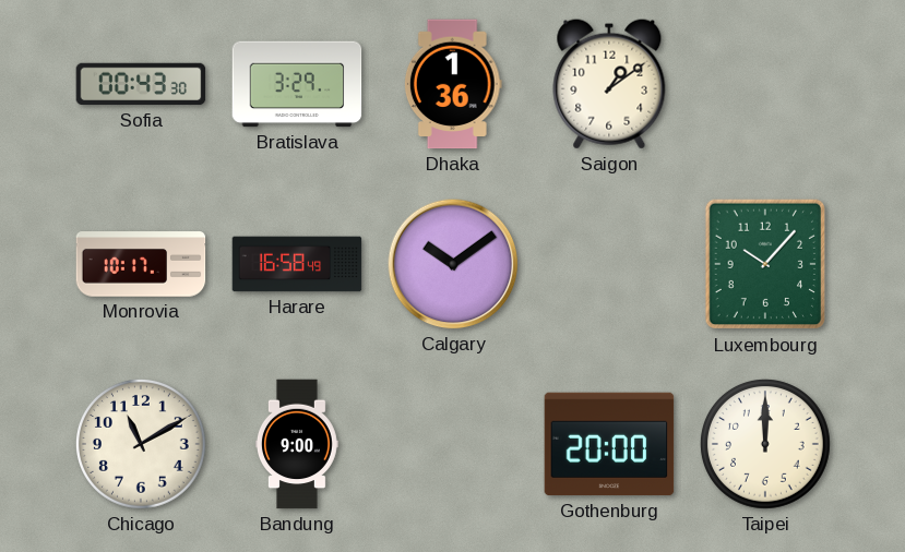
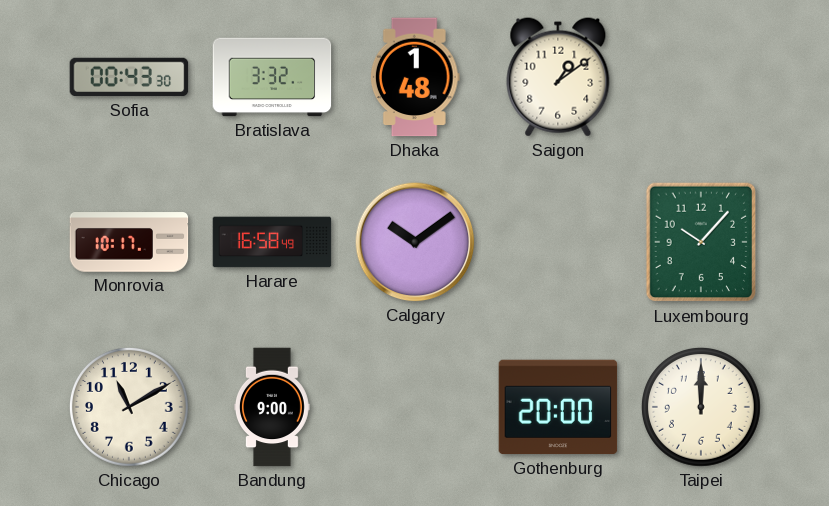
Bratislava: 3:29 -> 3:32 (272, 77)
Dhaka: 1:36 -> 1:48 (415, 77)
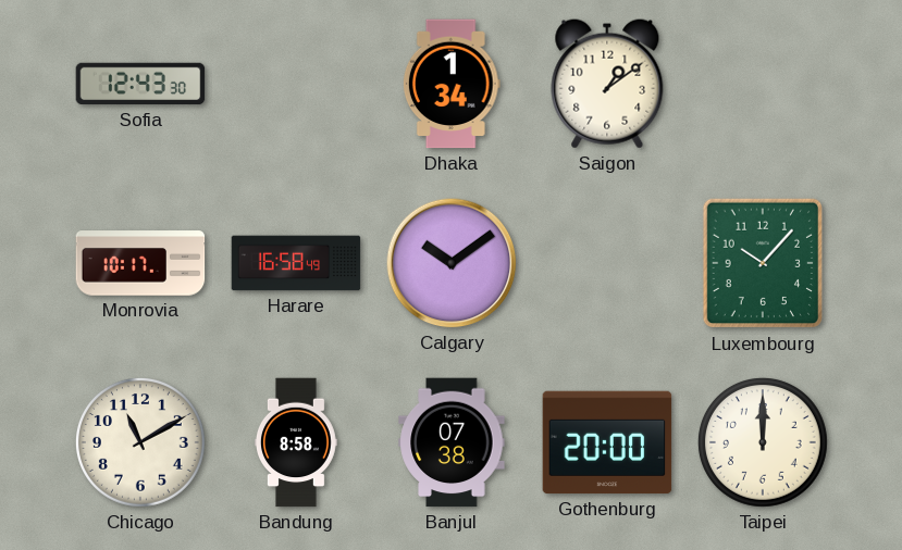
Sofia: 00:43 -> 12:43 (140, 84)
Bratislava: 3:32 -> none (272, 77)
Dhaka: 1:48 -> 1:34 (452, 84)
Bandung: 9:00 -> 8:58 (296, 442)
Banjul: none -> 07:38 (452, 442)
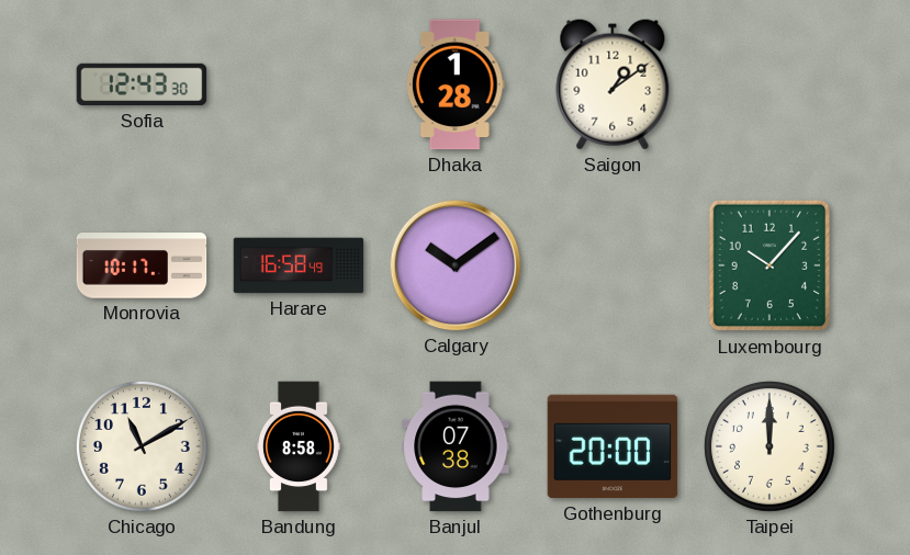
Dhaka: 1:34 -> 1:28 (456, 84)
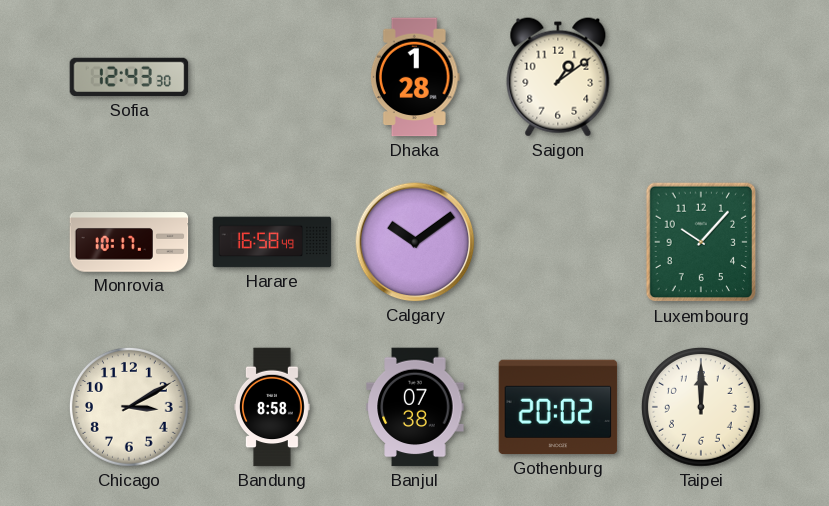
Chicago: 11:10 -> 3:10 (130, 408)
Gothenburg: 20:00 -> 20:02 (558, 407)
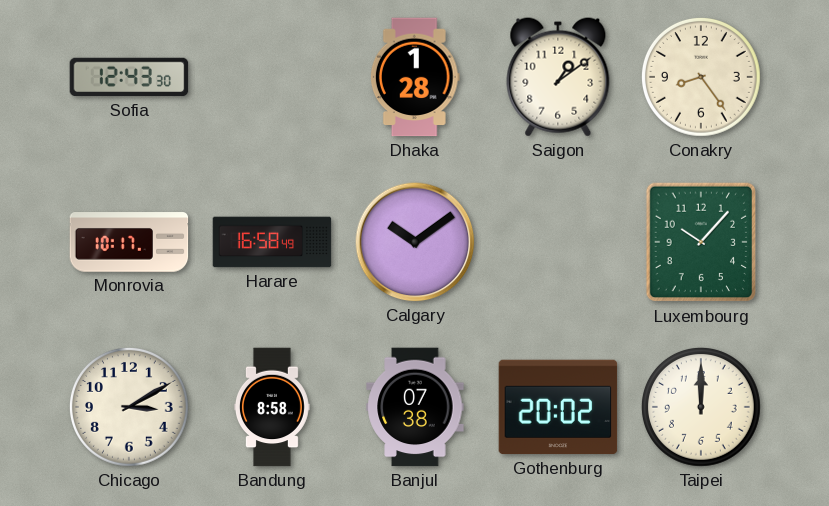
Conakry: none -> 8:24 (702, 78)
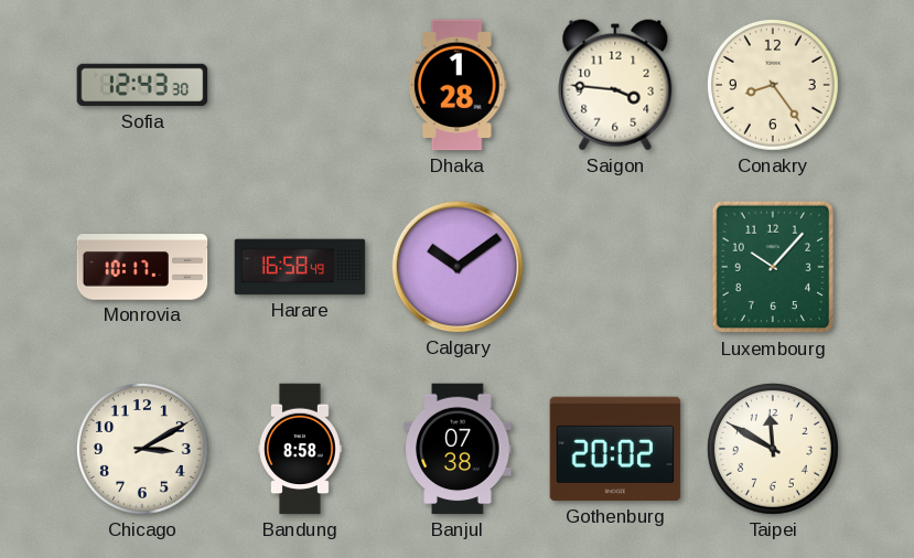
Saigon: 1:09 -> 3:46 (615, 85)
Taipei: 12:00 -> 11:50 (774, 450)
